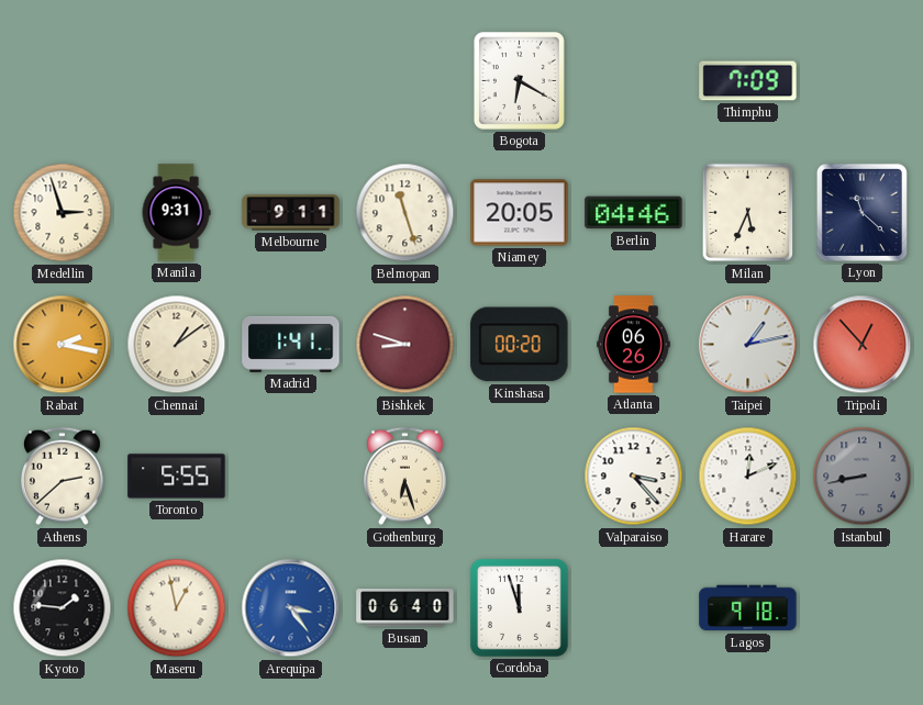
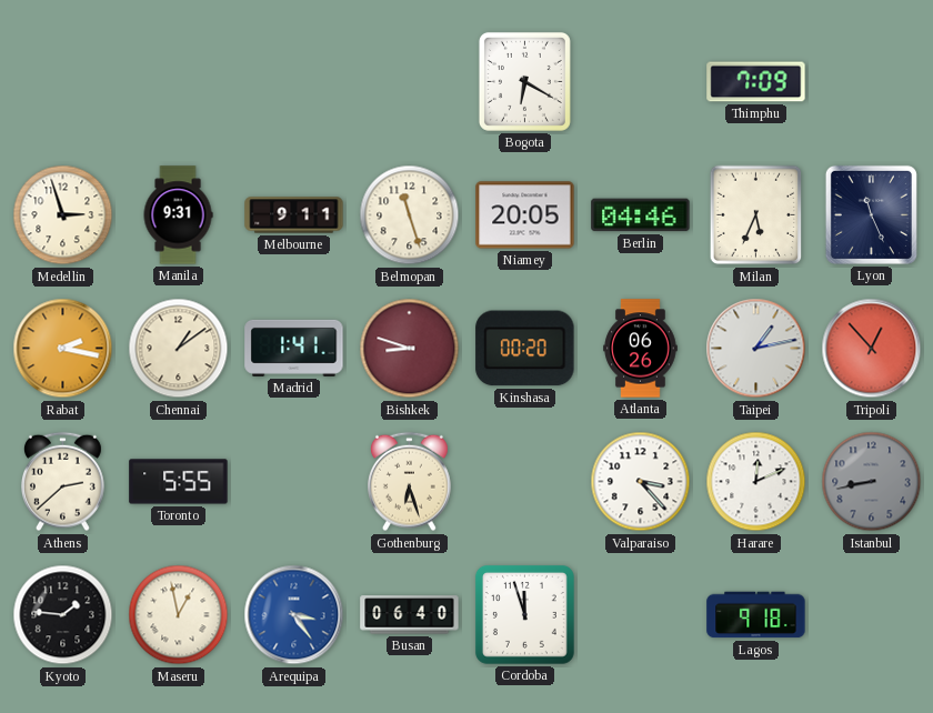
Lyon: 11:22 -> 11:26 (871, 214)
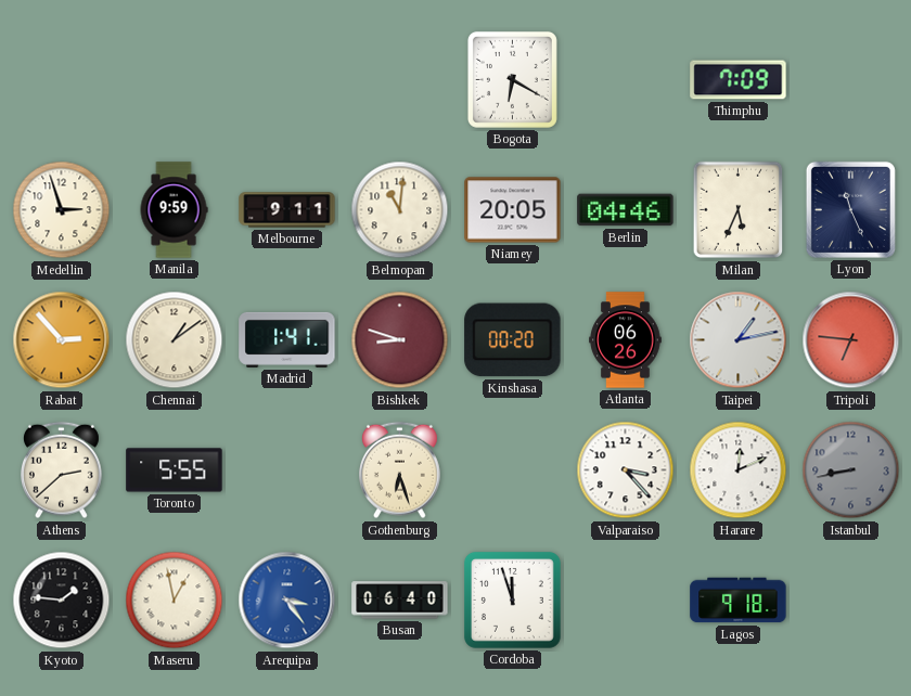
Manila: 9:31 -> 9:59 (174, 210)
Belmopan: 11:27 -> 11:01 (400, 210)
Rabat: 2:17 -> 2:53 (62, 340)
Tripoli: 12:53 -> 6:46 (851, 340)
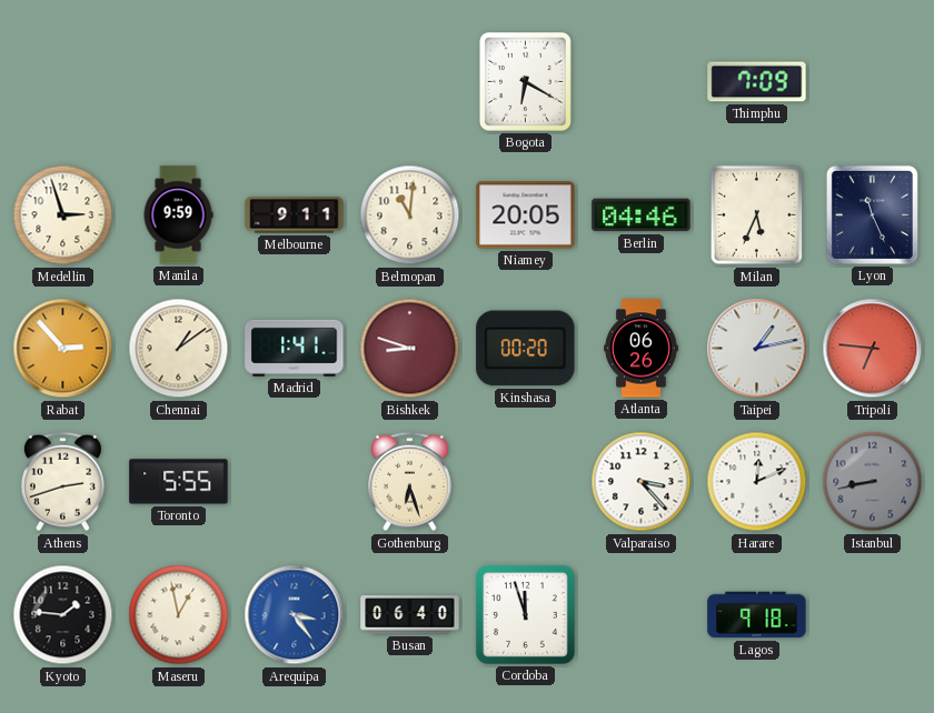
Athens: 2:38 -> 2:42 (63, 482)
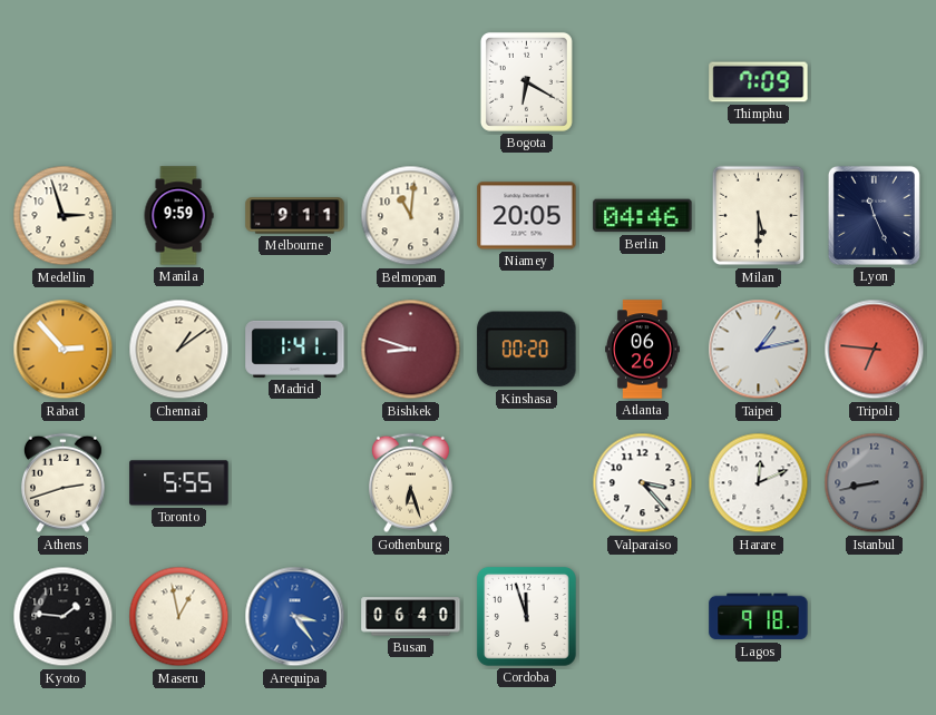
Milan: 5:34 -> 5:30 (759, 216)
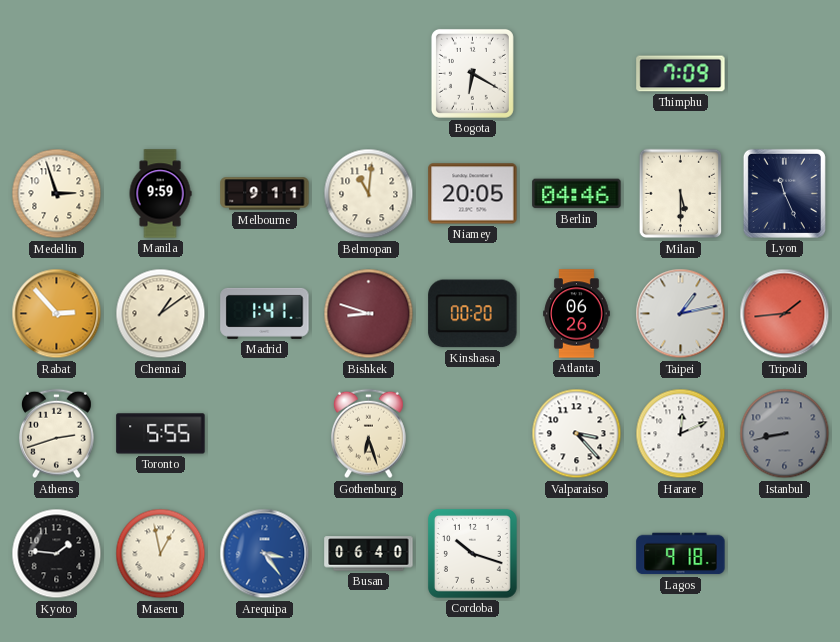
Tripoli: 6:46 -> 1:44 (785, 314)
Cordoba: 11:57 -> 10:18 (472, 553)
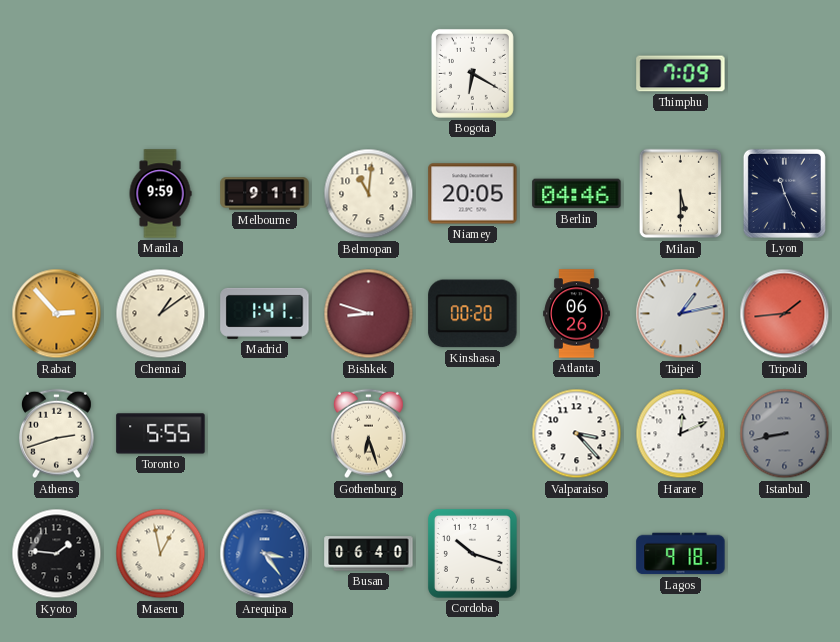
Medellin: 2:57 -> none (57, 194)
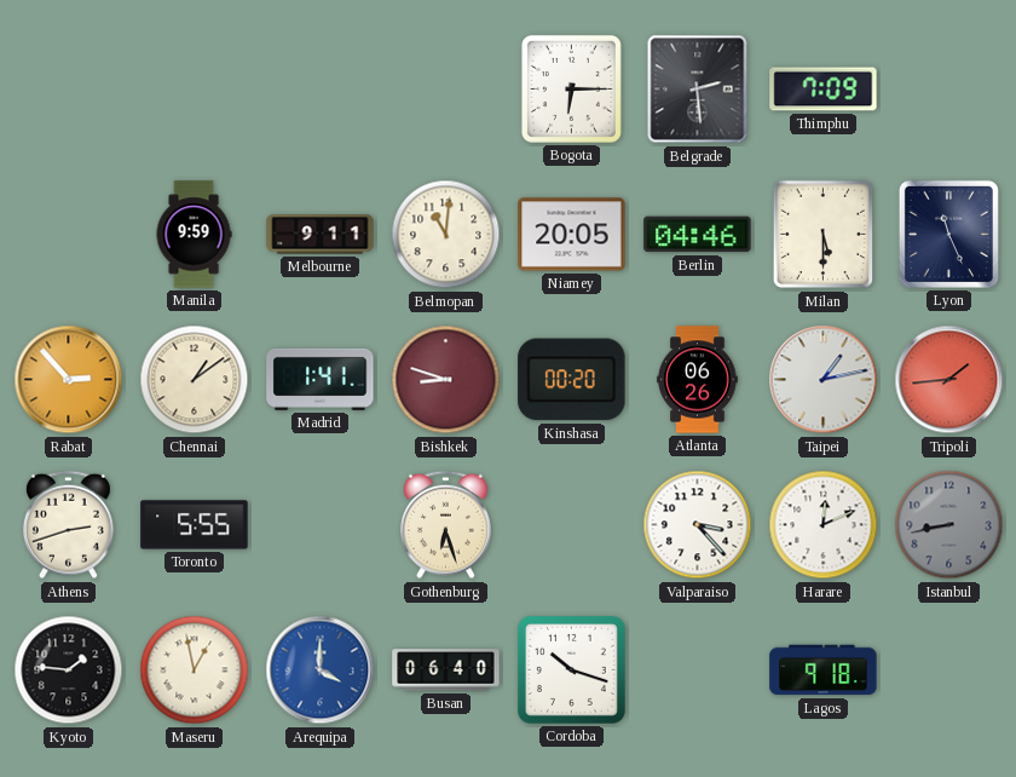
Bogota: 6:20 -> 6:15 (571, 88)
Belgrade: none -> 2:29 (698, 90)
Arequipa: 3:24 -> 4:00 (321, 670)
